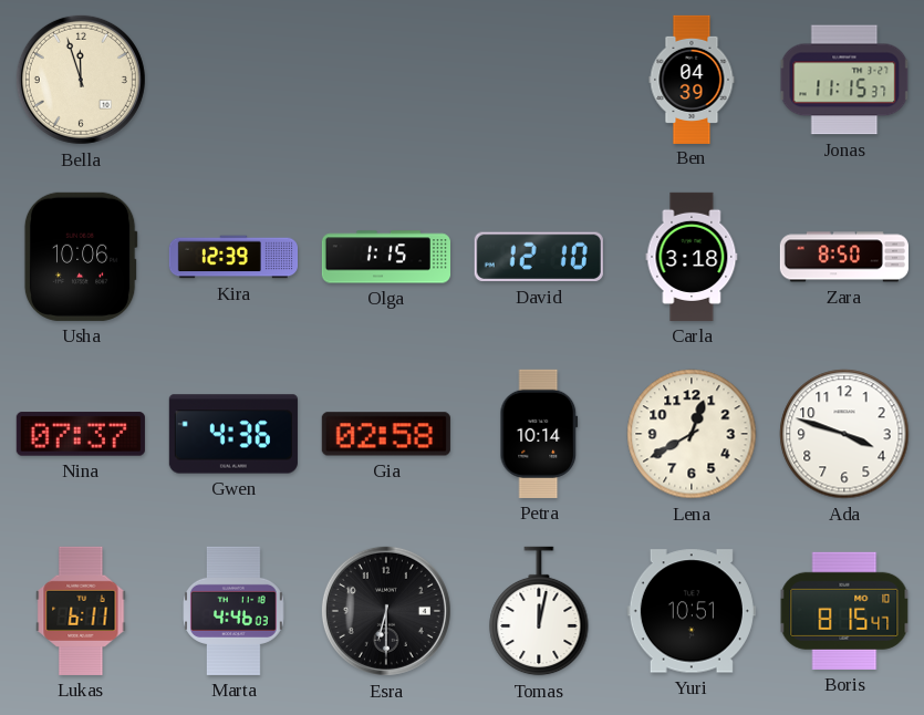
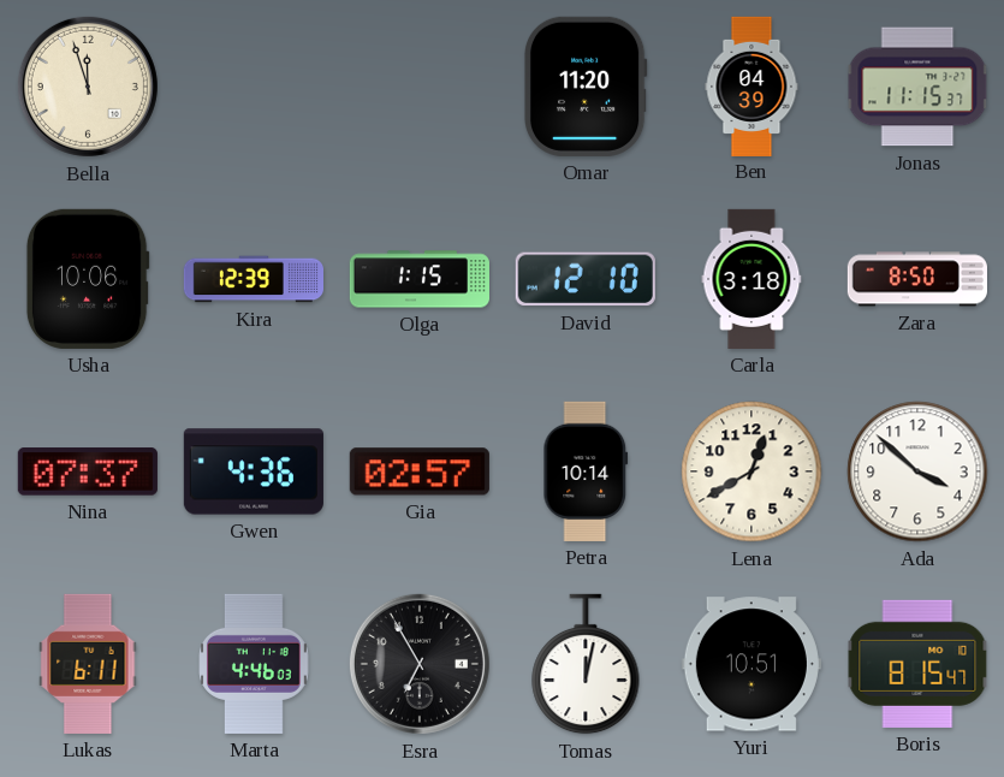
Omar: none -> 11:20 (586, 87)
Gia: 02:58 -> 02:57 (420, 471)
Ada: 3:48 -> 3:52 (917, 471)
Esra: 6:30 -> 6:55 (420, 664)
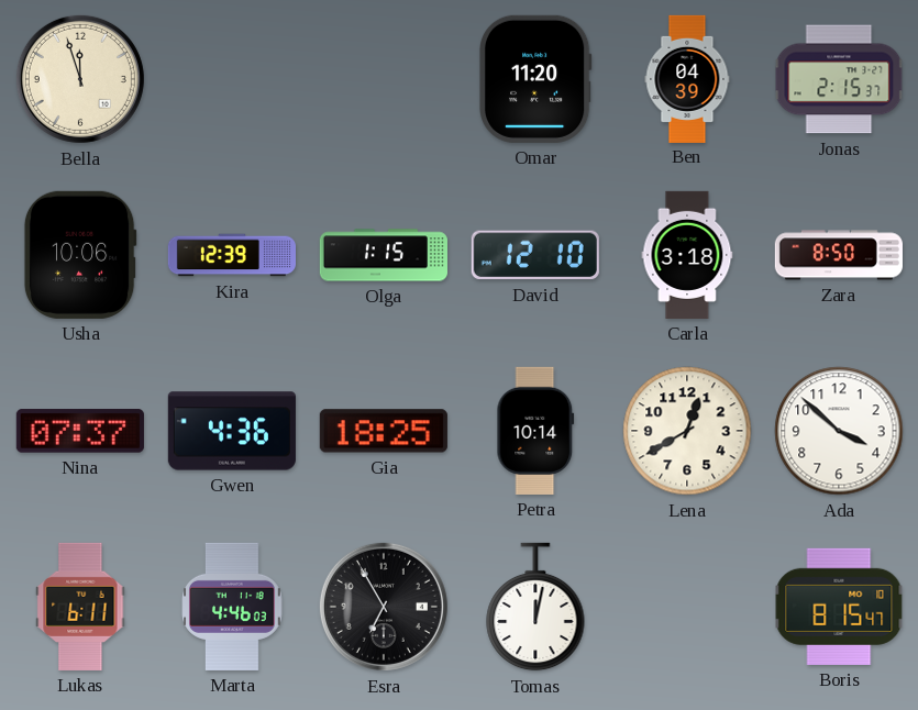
Jonas: 11:15 -> 2:15 (839, 79)
Gia: 02:57 -> 18:25 (384, 431)
Yuri: 10:51 -> none (751, 664)
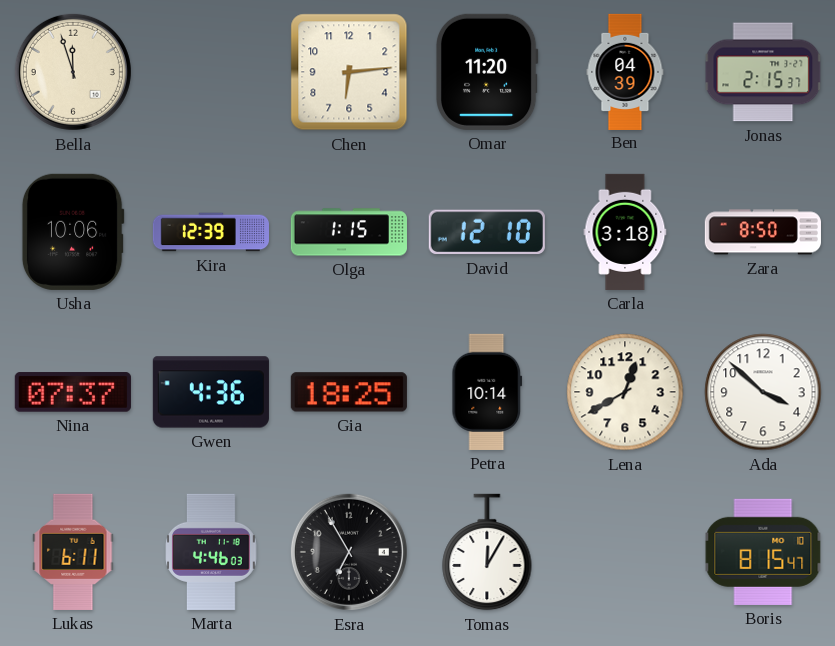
Chen: none -> 6:14 (349, 72)
Tomas: 12:02 -> 12:05 (487, 552)
